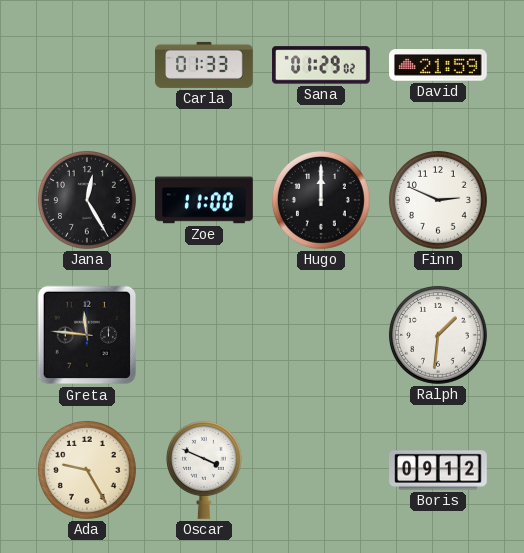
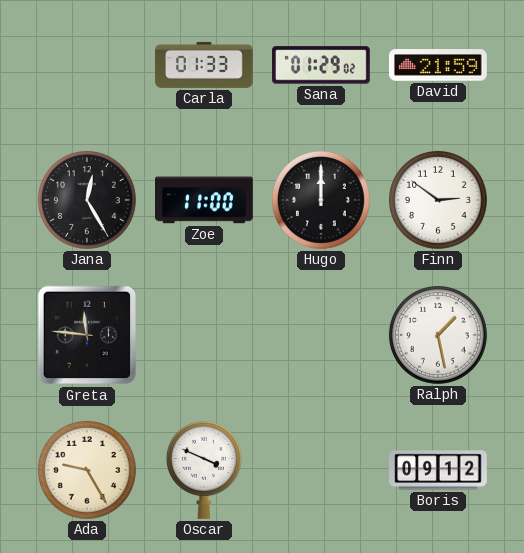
Finn: 2:49 -> 2:51 (438, 200)
Ralph: 1:31 -> 1:28 (438, 335)
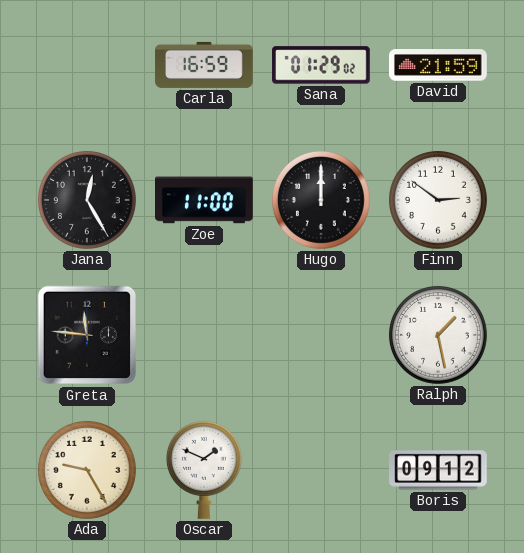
Carla: 01:33 -> 16:59 (204, 65)
Oscar: 3:49 -> 1:49 (204, 470)
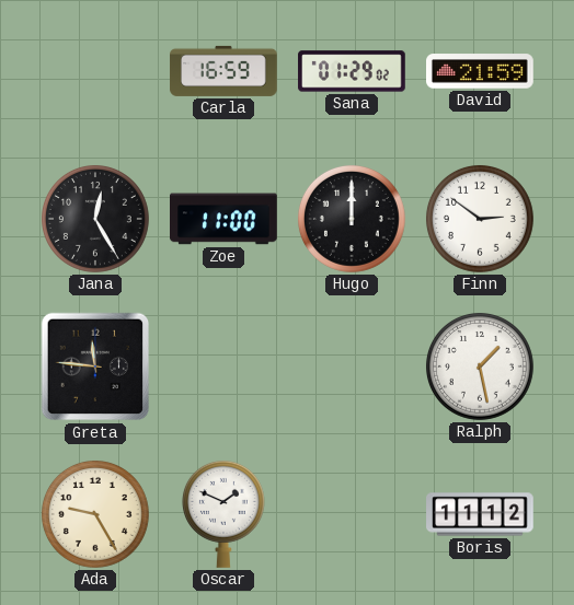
Boris: 09:12 -> 11:12 (480, 514)
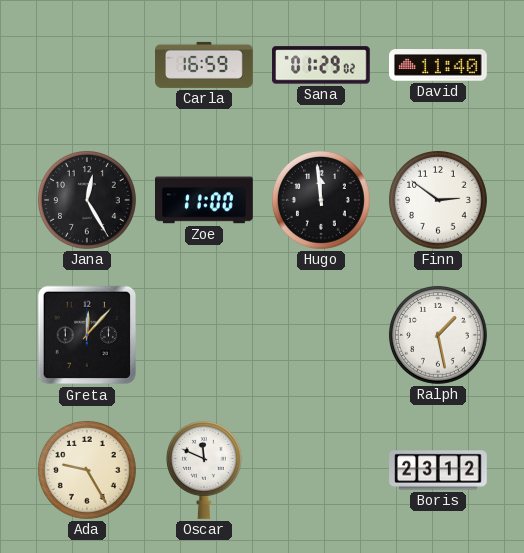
David: 21:59 -> 11:40 (438, 65)
Hugo: 12:00 -> 11:59 (321, 200)
Greta: 11:46 -> 12:07 (87, 335)
Oscar: 1:49 -> 11:49 (204, 470)
Boris: 11:12 -> 23:12 (438, 470)
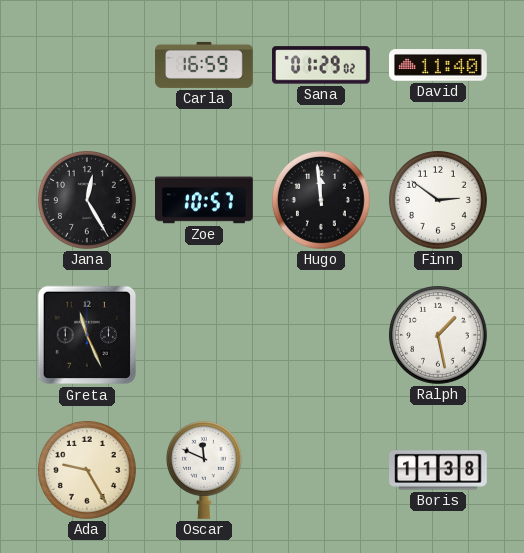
Zoe: 11:00 -> 10:57 (205, 200)
Greta: 12:07 -> 11:26 (87, 335)
Boris: 23:12 -> 11:38 (438, 470)
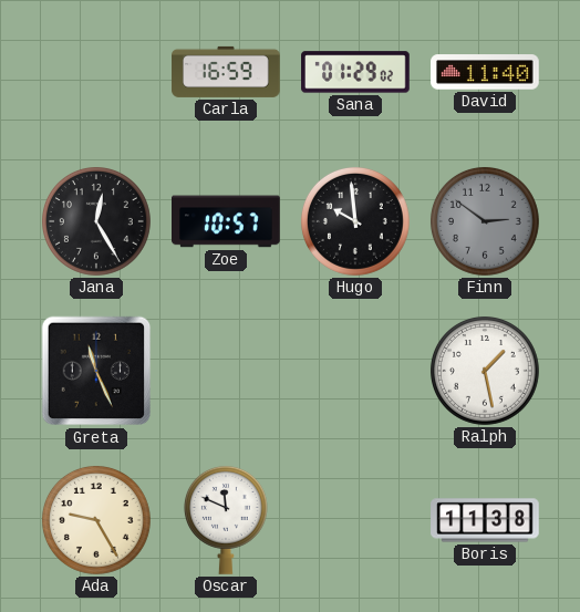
Hugo: 11:59 -> 9:59 (355, 221)
Finn dial: white -> grey (485, 221)
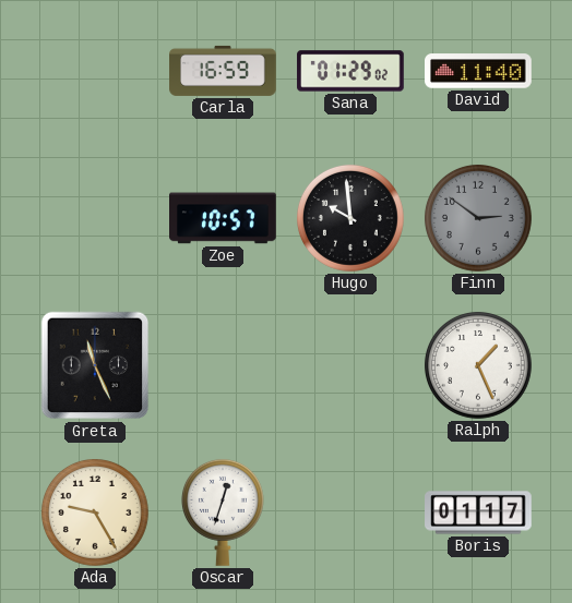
Jana: 12:25 -> none (96, 221)
Ralph: 1:28 -> 1:26 (478, 365)
Oscar: 11:49 -> 12:33 (223, 512)
Boris: 11:38 -> 01:17 (478, 512)
